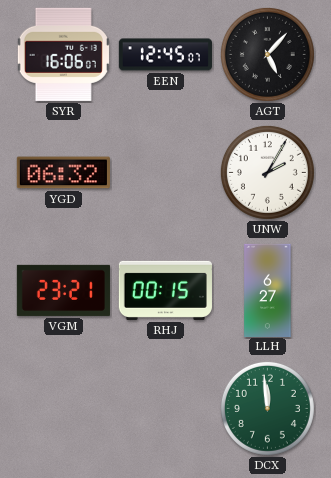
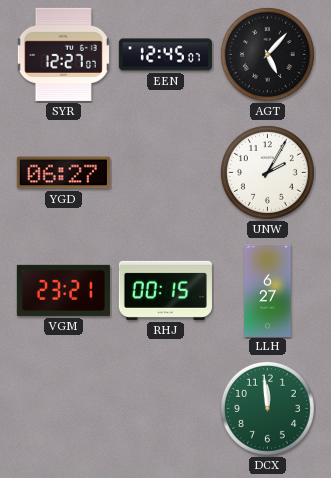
SYR: 16:06 -> 12:27 (63, 54)
YGD: 06:32 -> 06:27 (63, 173)
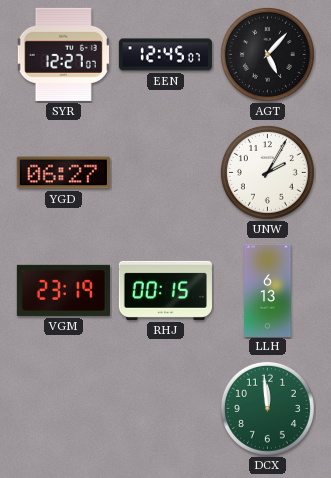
VGM: 23:21 -> 23:19 (63, 290)
LLH: 6:27 -> 6:13 (268, 290)
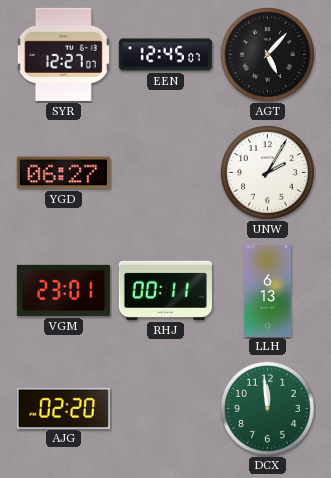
VGM: 23:19 -> 23:01 (63, 290)
RHJ: 00:15 -> 00:11 (165, 290)
AJG: none -> 02:20 (63, 408)
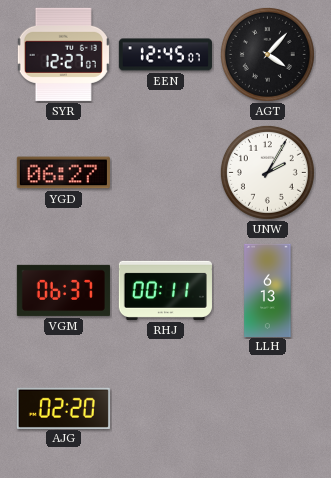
AGT: 5:07 -> 4:07 (267, 54)
VGM: 23:01 -> 06:37 (63, 290)
DCX: 11:59 -> none (267, 408)
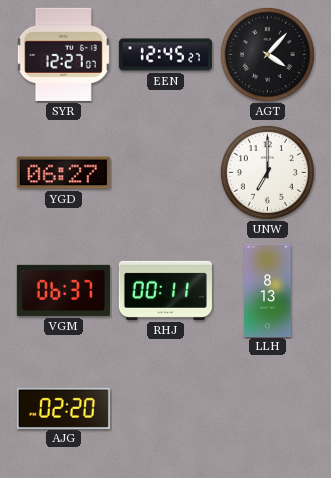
EEN: 12:45:07 -> 12:45:27 (165, 55)
UNW: 2:05 -> 7:00 (267, 172)
LLH: 6:13 -> 8:13 (268, 290)
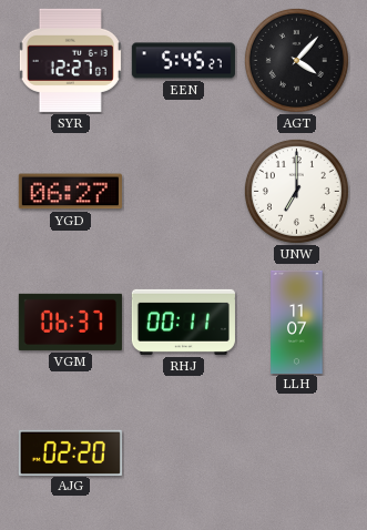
EEN: 12:45 -> 5:45 (183, 61)
LLH: 8:13 -> 11:07 (297, 322)
